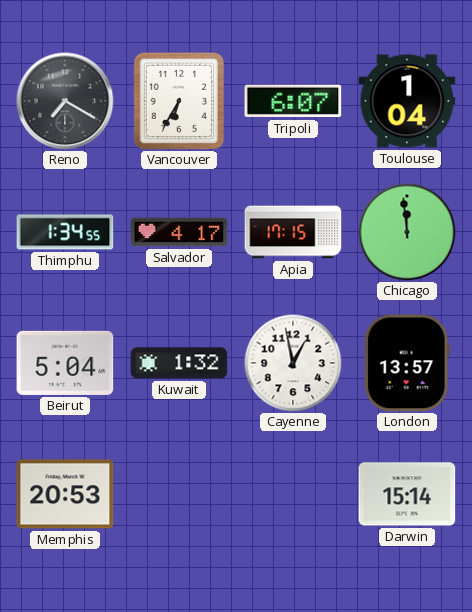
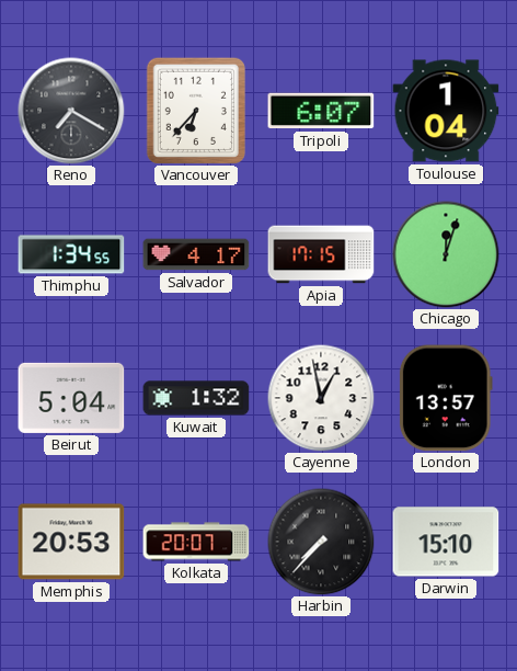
Vancouver: 6:35 -> 6:37 (195, 110)
Chicago: 11:59 -> 12:03 (446, 254)
Kolkata: none -> 20:07 (196, 542)
Harbin: none -> 7:37 (321, 542)
Darwin: 15:14 -> 15:10 (446, 542)
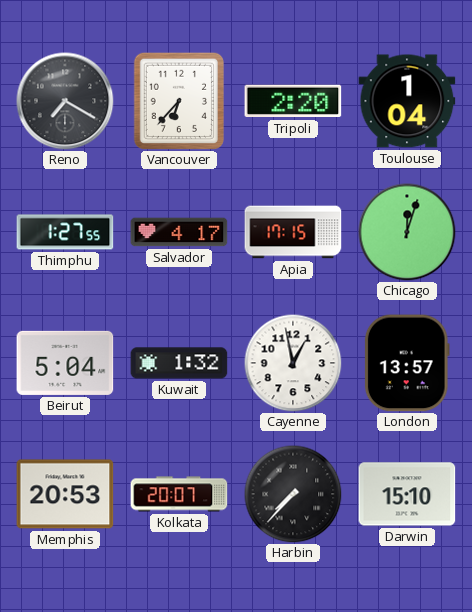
Tripoli: 6:07 -> 2:20 (293, 101)
Thimphu: 1:34 -> 1:27 (65, 232)
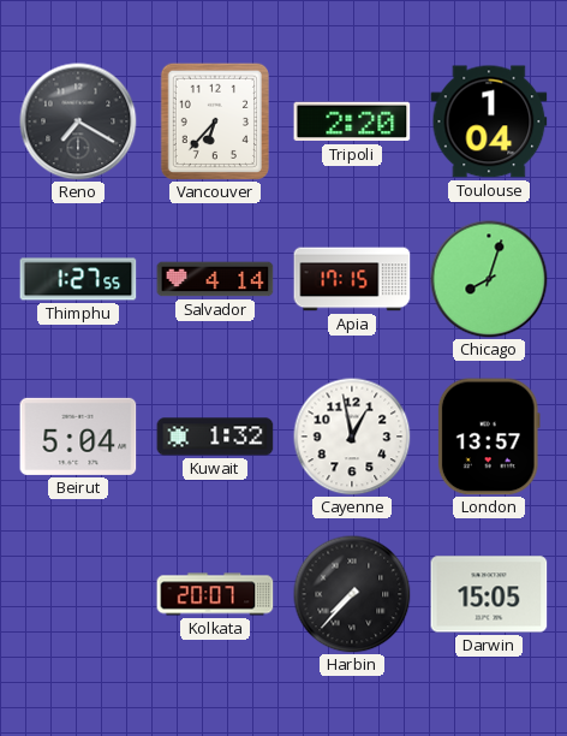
Salvador: 4:17 -> 4:14 (215, 279)
Chicago: 12:03 -> 8:03 (489, 279)
Memphis: 20:53 -> none (65, 494)
Darwin: 15:10 -> 15:05 (489, 594)
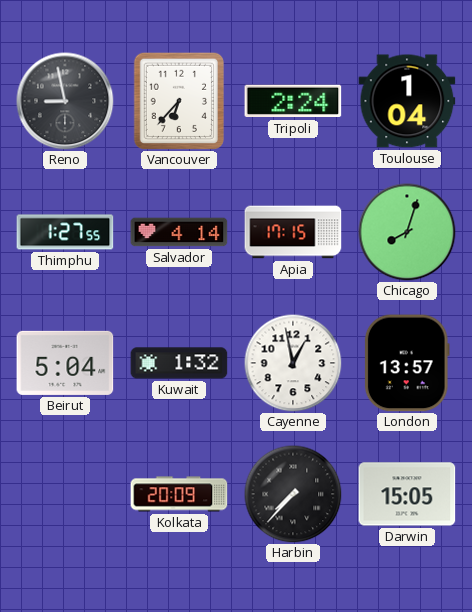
Reno: 7:20 -> 8:58 (65, 101)
Tripoli: 2:20 -> 2:24 (293, 101)
Kolkata: 20:07 -> 20:09 (179, 494)
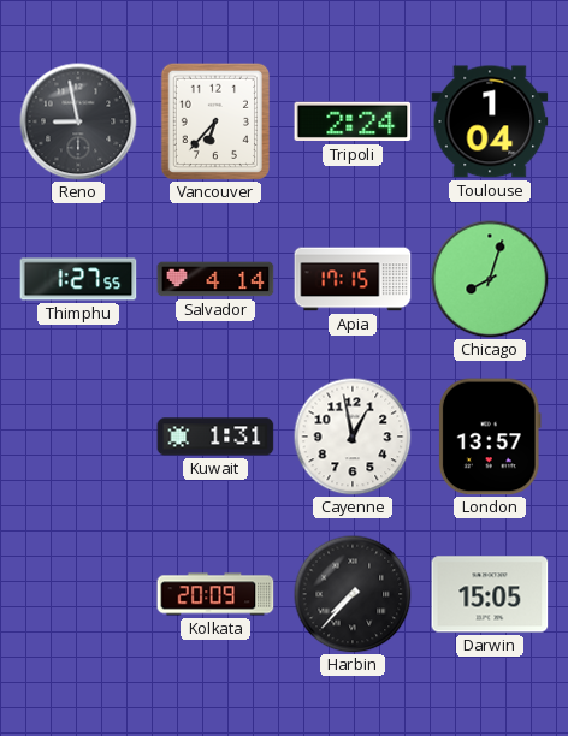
Beirut: 5:04 -> none (65, 363)
Kuwait: 1:32 -> 1:31 (215, 437)
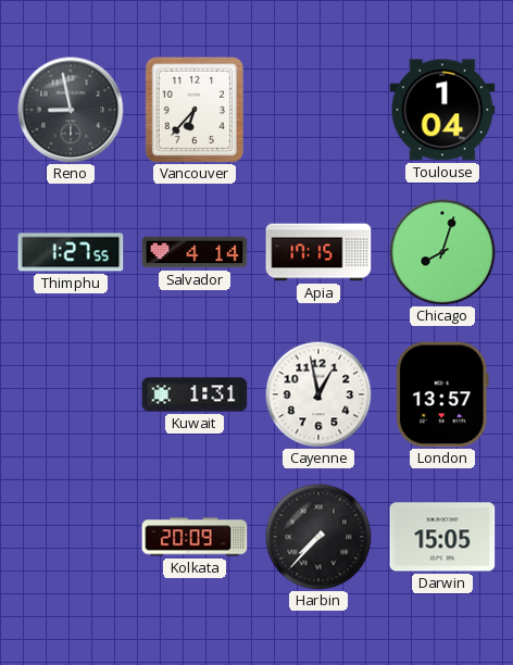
Tripoli: 2:24 -> none (353, 121)
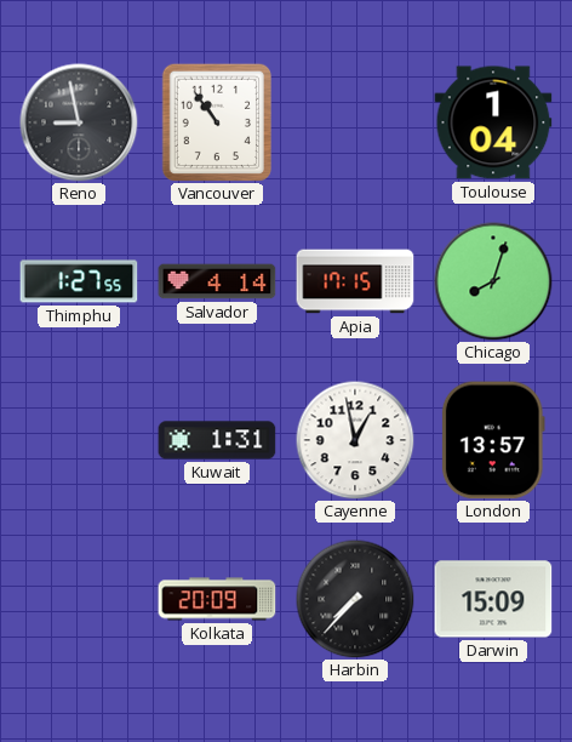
Vancouver: 6:37 -> 10:54 (216, 121)
Darwin: 15:05 -> 15:09 (493, 599)
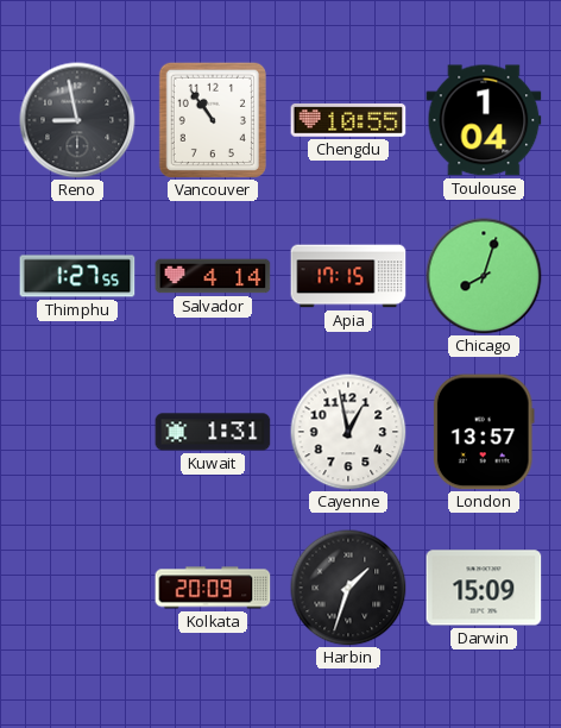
Chengdu: none -> 10:55 (348, 120)
Harbin: 7:37 -> 1:33 (348, 588)
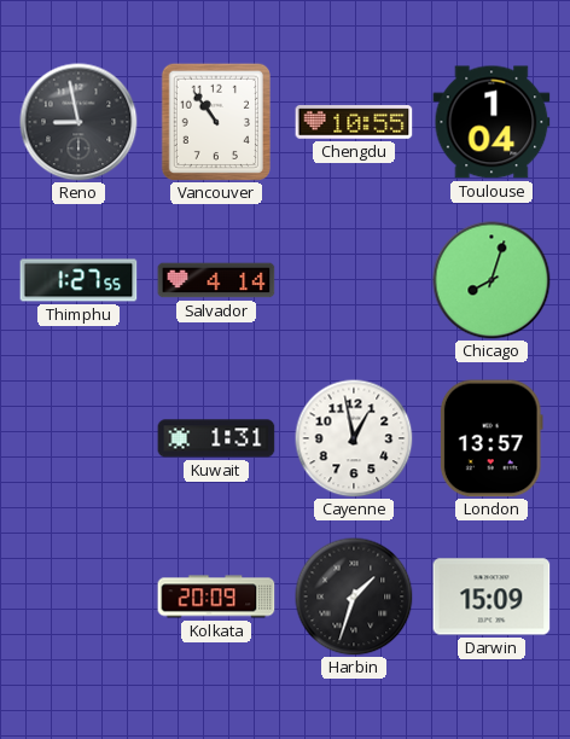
Apia: 17:15 -> none (348, 276)
